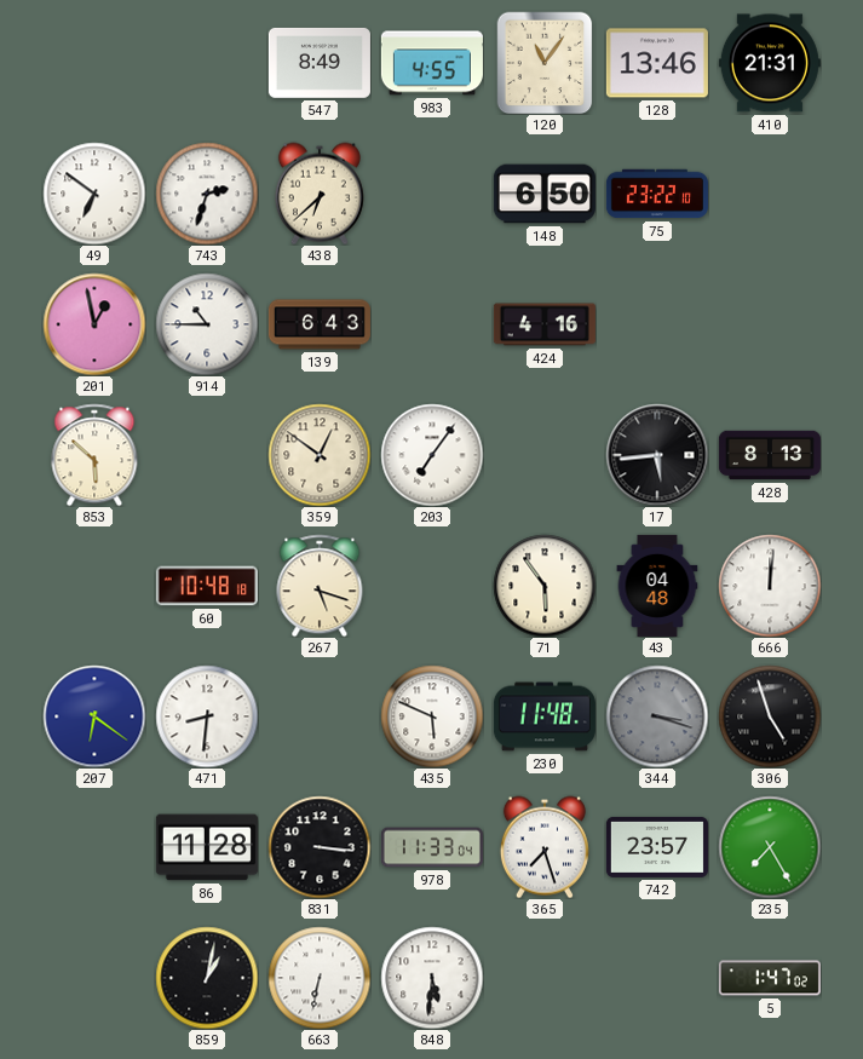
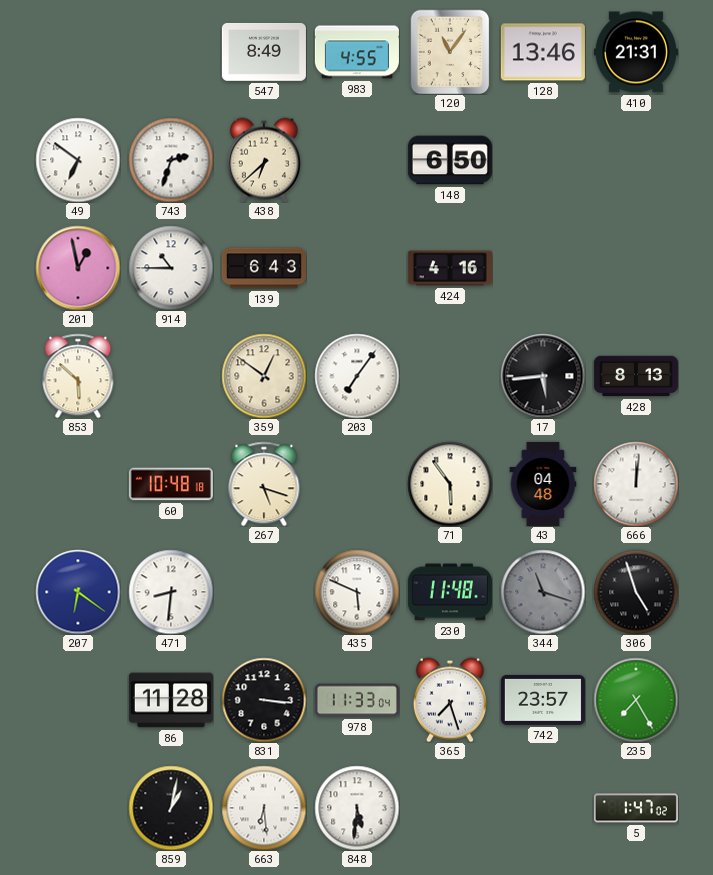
75: 23:22 -> none (657, 194)
344: 3:18 -> 11:18 (543, 592)
663: 6:32 -> 6:29 (264, 808)
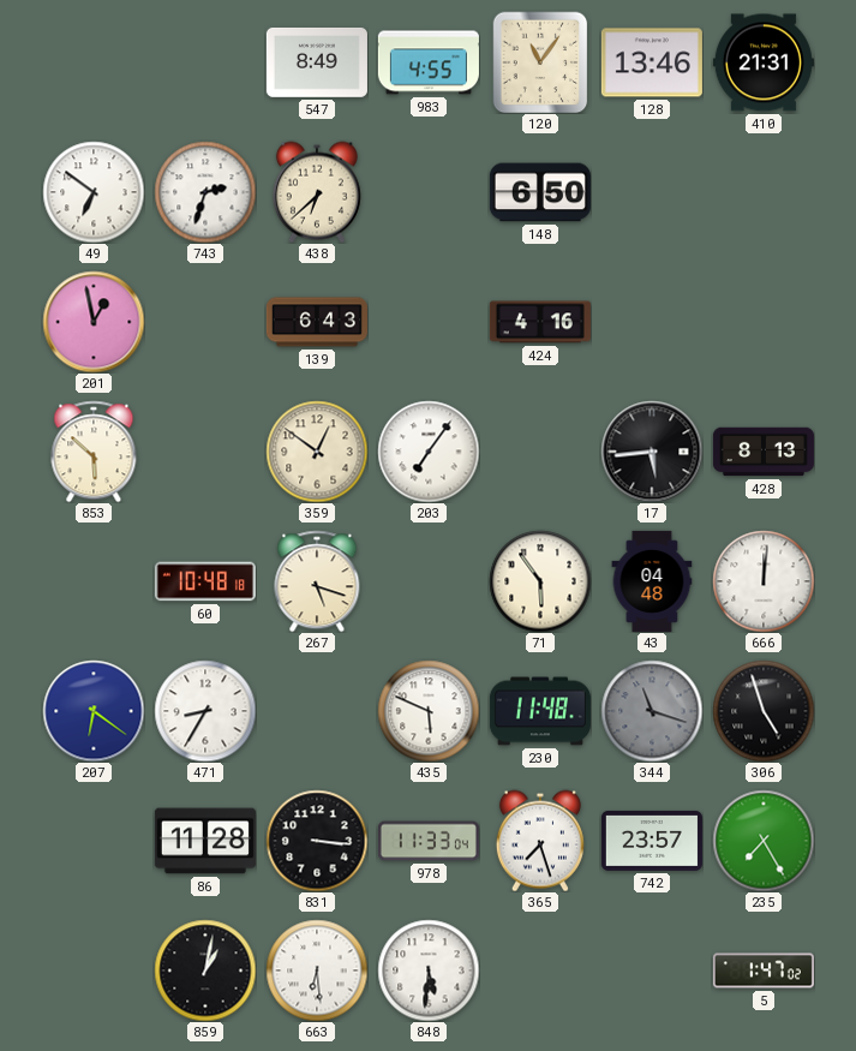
914: 10:45 -> none (171, 268)
471: 8:31 -> 8:35 (205, 711)
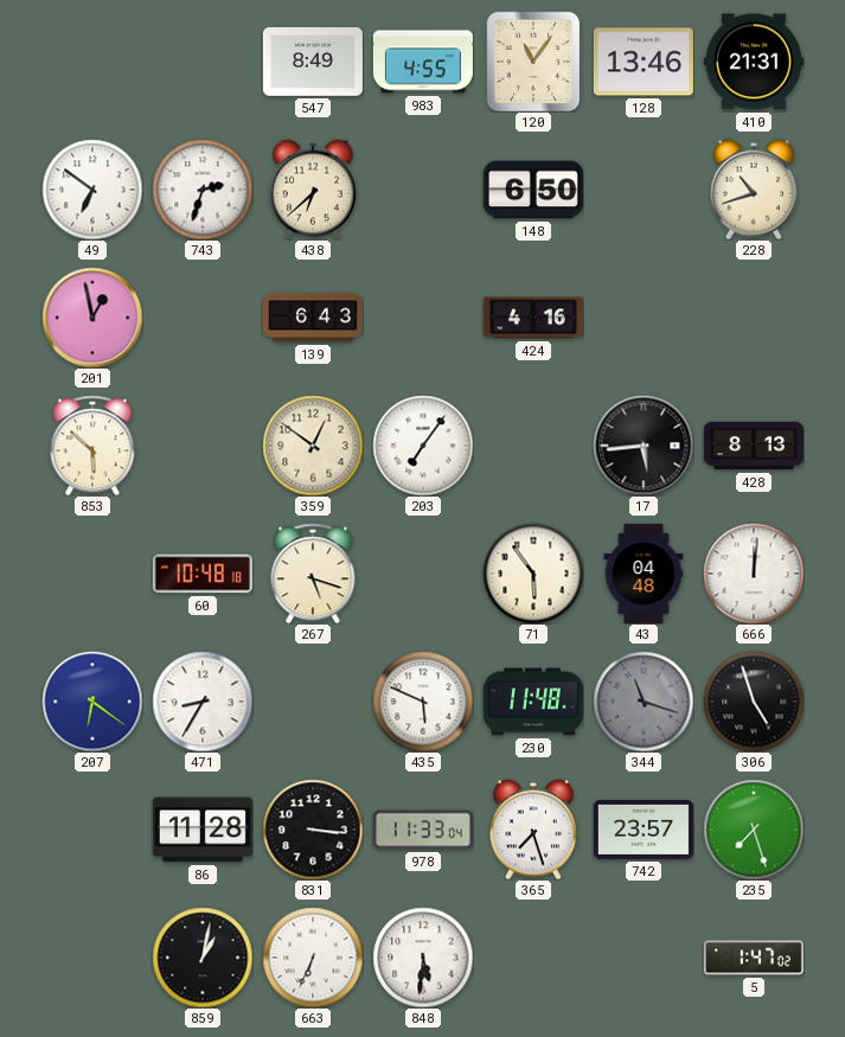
228: none -> 10:42 (754, 190)
235: 7:25 -> 7:27 (754, 830)
663: 6:29 -> 6:34 (313, 958)
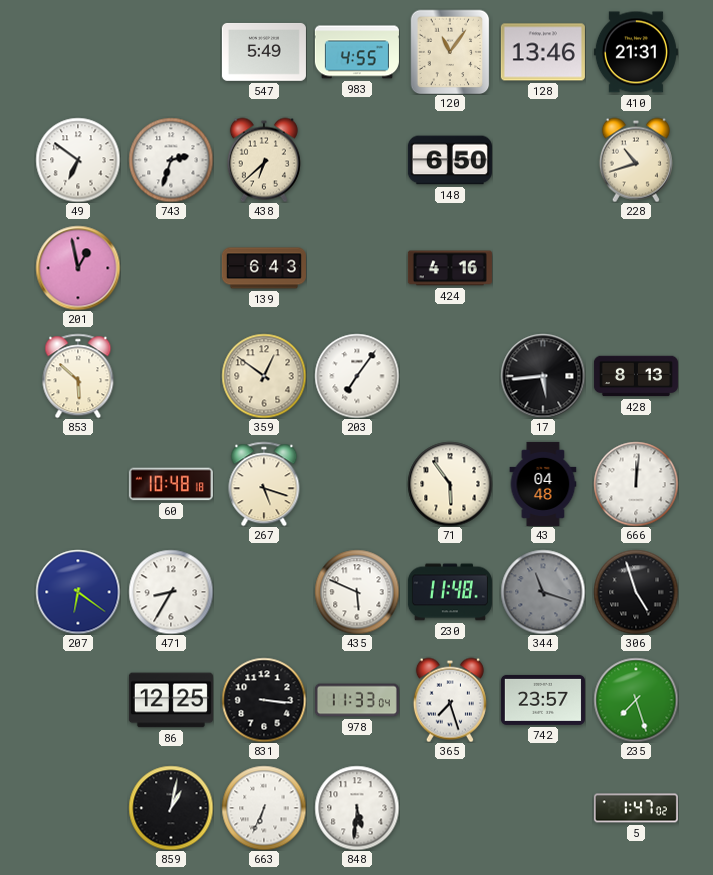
547: 8:49 -> 5:49 (264, 52)
86: 11:28 -> 12:25 (171, 700)
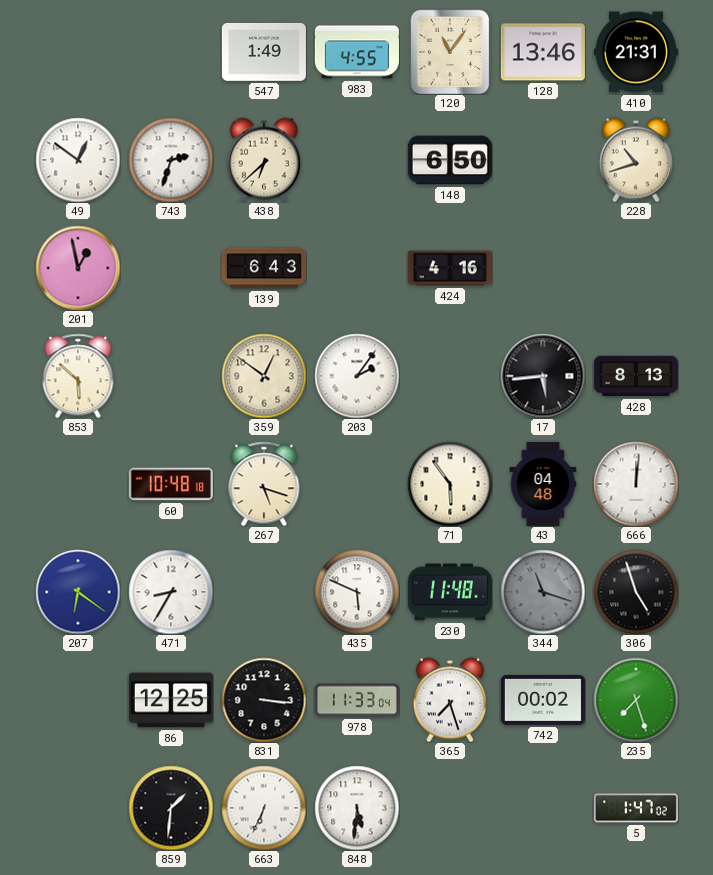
547: 5:49 -> 1:49 (264, 52)
49: 6:51 -> 12:51 (78, 160)
203: 7:06 -> 2:06 (357, 376)
742: 23:57 -> 00:02 (543, 700)
859: 1:02 -> 1:31 (171, 808)
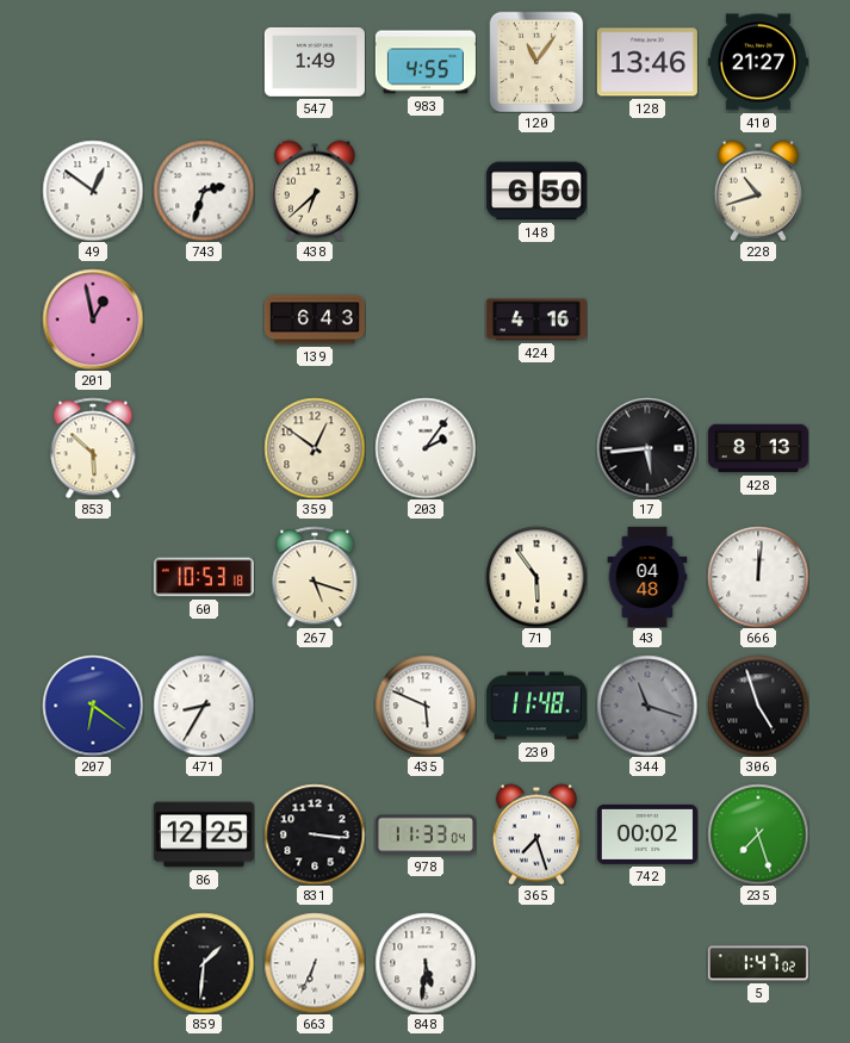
410: 21:31 -> 21:27 (758, 62)
60: 10:48 -> 10:53 (204, 577)
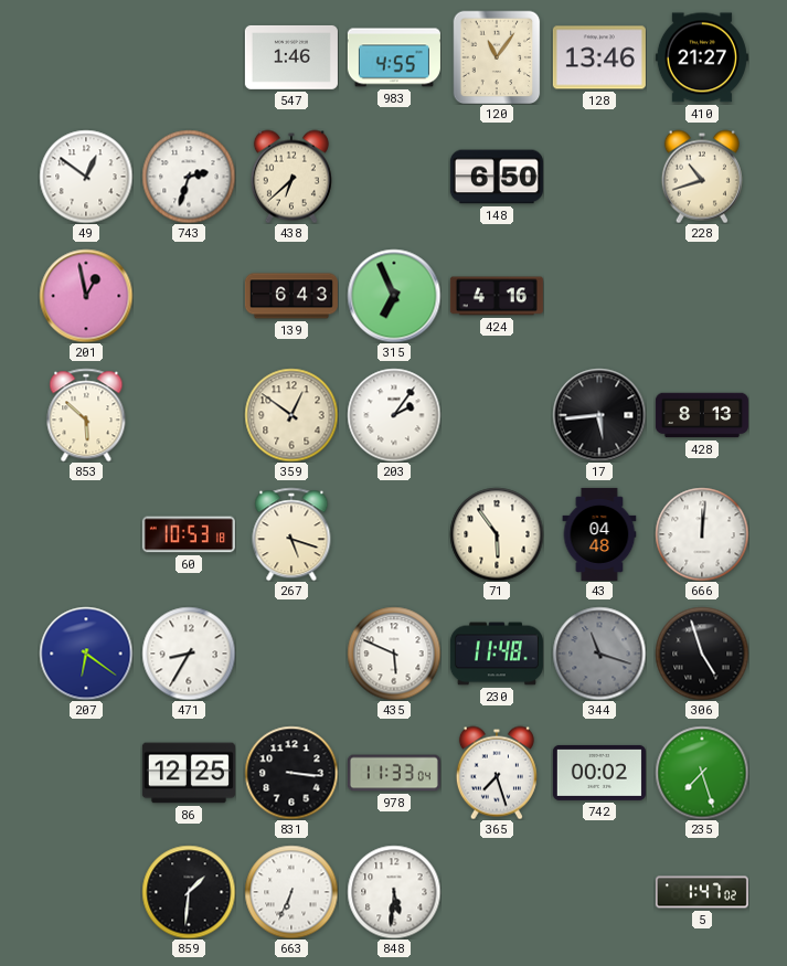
547: 1:49 -> 1:46 (291, 57)
315: none -> 6:56 (394, 296)
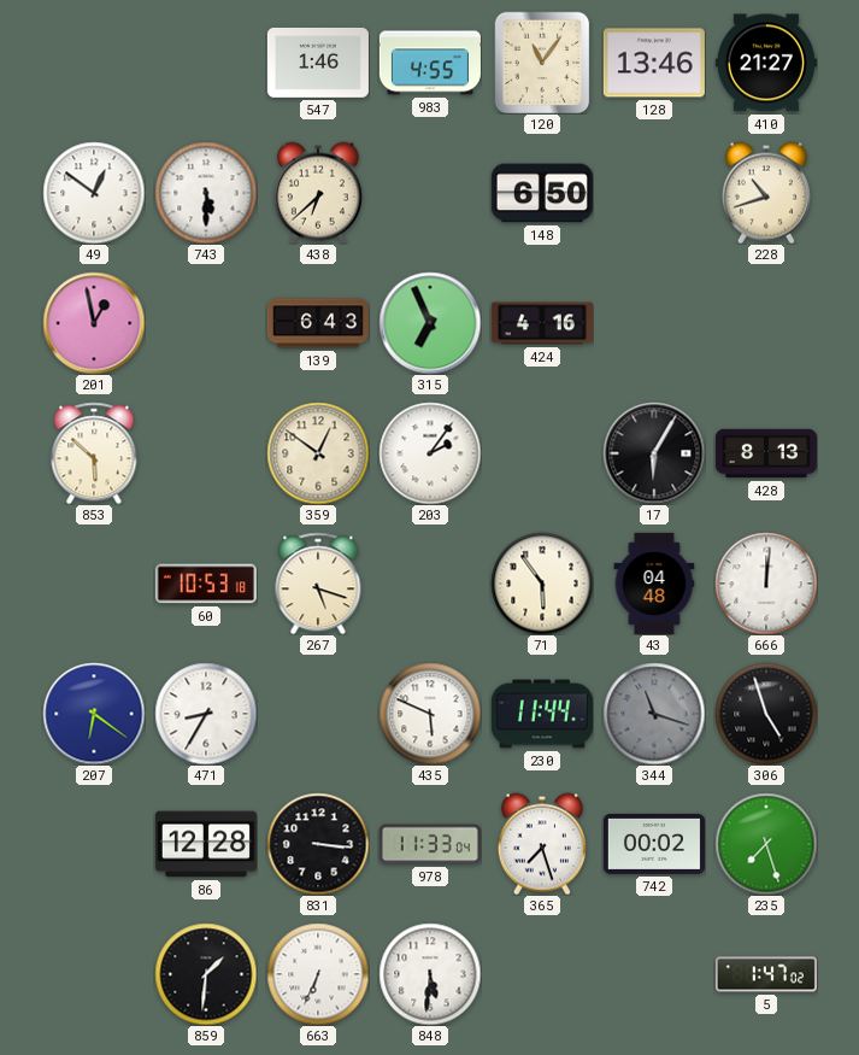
743: 2:33 -> 5:30 (206, 193)
17: 5:44 -> 6:05 (654, 453)
230: 11:48 -> 11:44 (542, 714)
86: 12:25 -> 12:28 (206, 844)
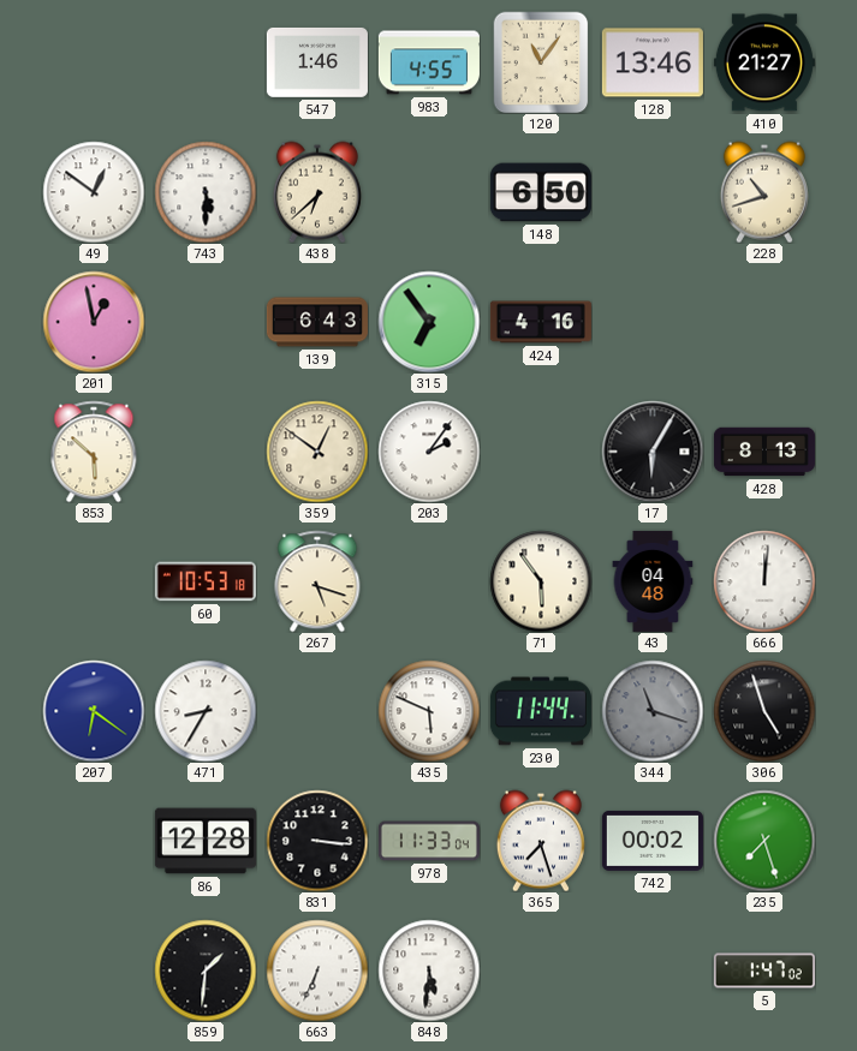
315: 6:56 -> 6:54 (429, 322)
